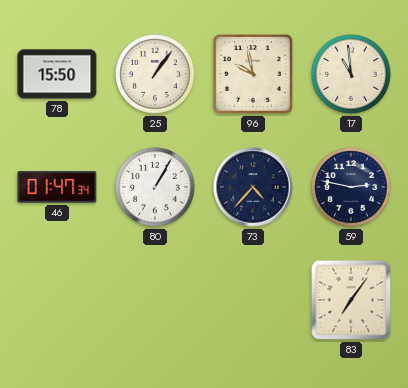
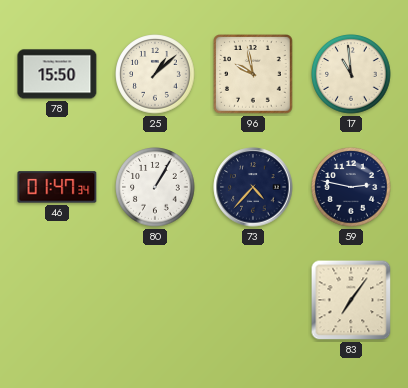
25: 1:06 -> 1:08 (155, 74)
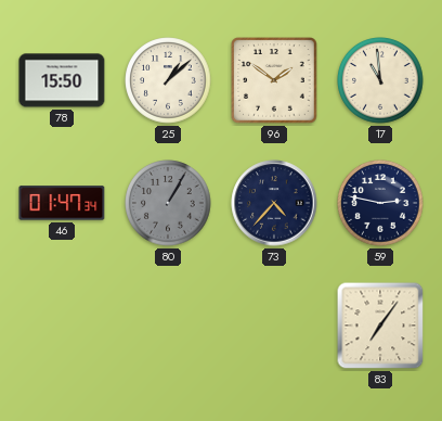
96: 9:58 -> 1:51 (275, 81)
80 dial: white -> grey (168, 203)
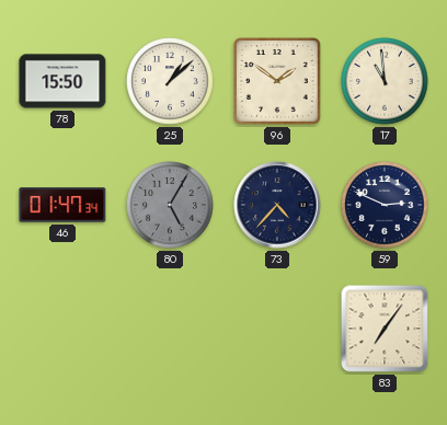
80: 1:05 -> 5:05 (170, 205)
59: 2:47 -> 2:49 (385, 205)
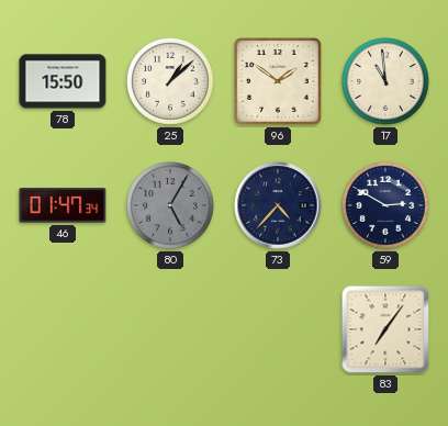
59: 2:49 -> 2:50 (385, 205)
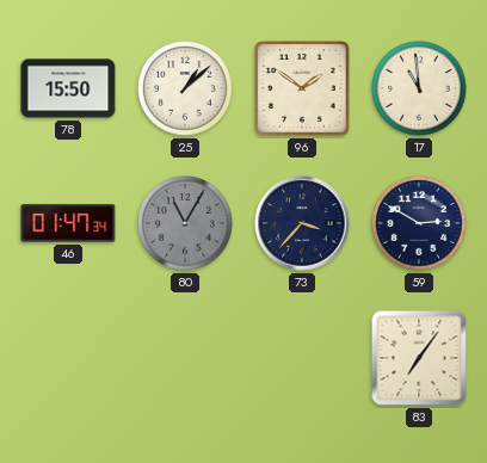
80: 5:05 -> 11:05 (185, 223)
73: 4:37 -> 3:37 (302, 223)
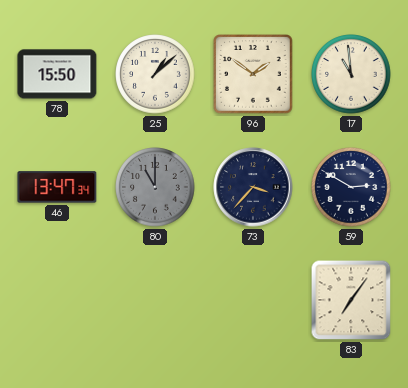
46: 01:47 -> 13:47 (57, 187)
80: 11:05 -> 11:00 (155, 187)
